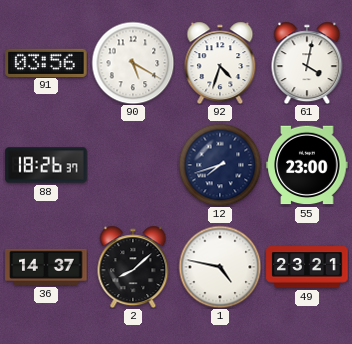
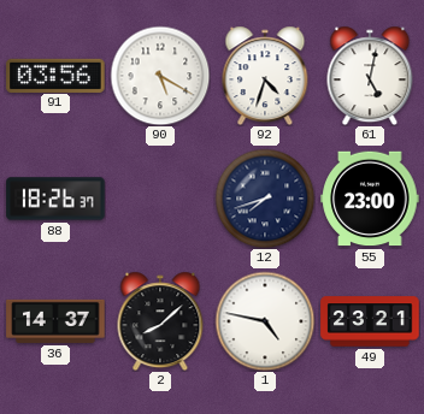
61: 4:02 -> 5:02 (370, 76)
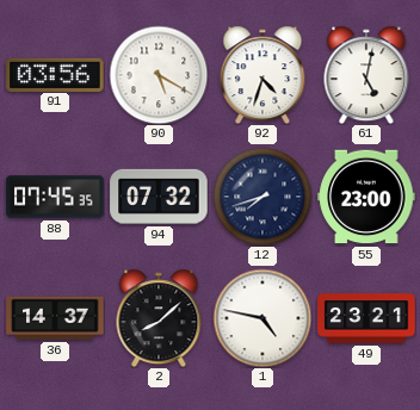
88: 18:26 -> 07:45 (55, 197)
94: none -> 07:32 (159, 197)
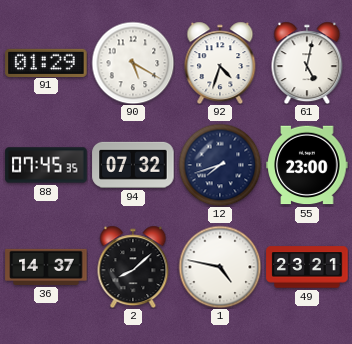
91: 03:56 -> 01:29 (46, 62)
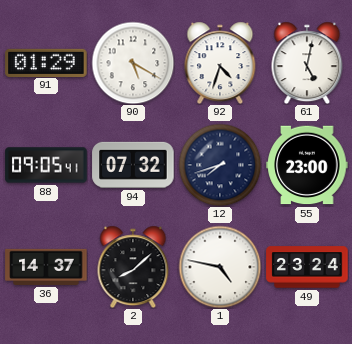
88: 07:45 -> 09:05 (46, 165)
49: 23:21 -> 23:24 (307, 267)
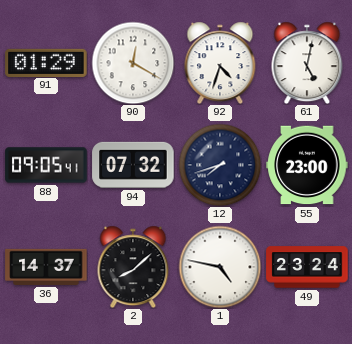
90: 5:20 -> 12:20 (133, 63)
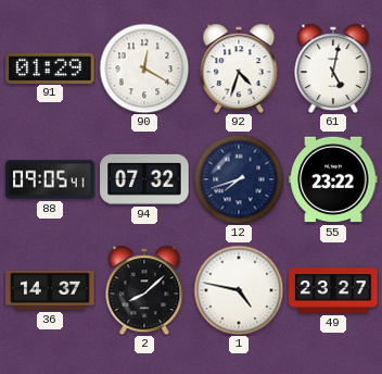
55: 23:00 -> 23:22 (333, 179)
49: 23:24 -> 23:27 (333, 290)
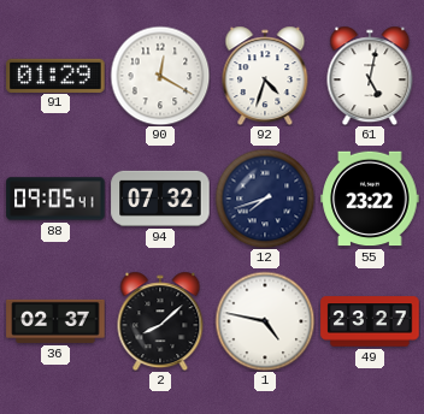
36: 14:37 -> 02:37 (55, 321)
